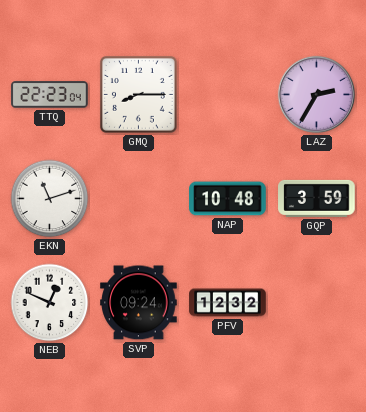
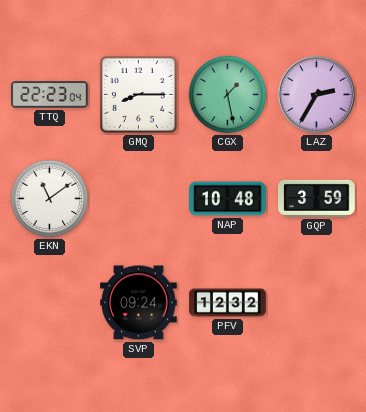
CGX: none -> 1:28 (228, 95)
EKN: 11:12 -> 11:09 (50, 199)
NEB: 12:49 -> none (50, 303)
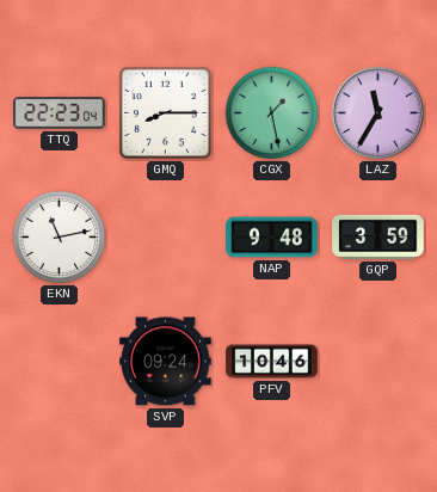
LAZ: 2:35 -> 11:35 (378, 113)
EKN: 11:09 -> 11:13 (60, 238)
NAP: 10:48 -> 9:48 (272, 238)
PFV: 12:32 -> 10:46 (272, 362)
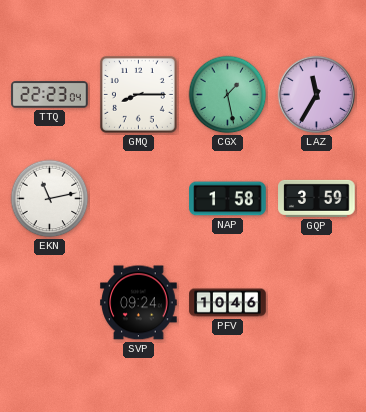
NAP: 9:48 -> 1:58 (228, 199)
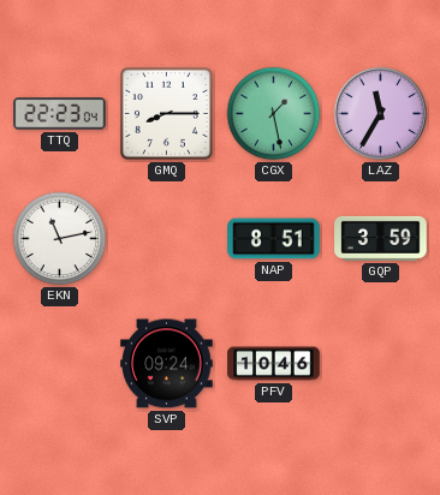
NAP: 1:58 -> 8:51 (274, 239)
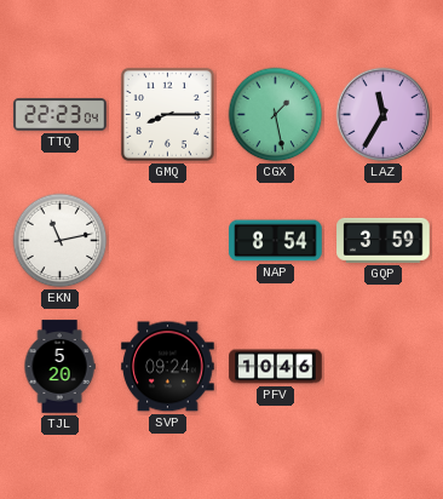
NAP: 8:51 -> 8:54 (276, 241)
TJL: none -> 5:20 (59, 367)
